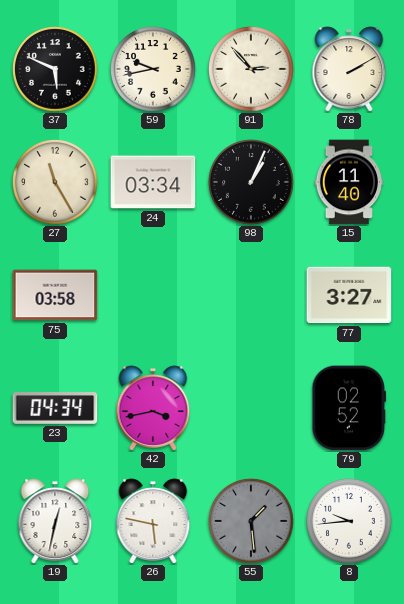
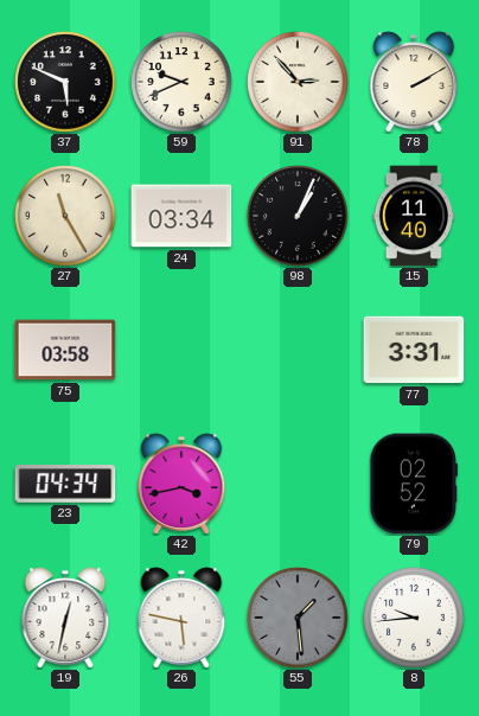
59: 9:43 -> 9:41 (181, 82)
77: 3:27 -> 3:31 (414, 350)
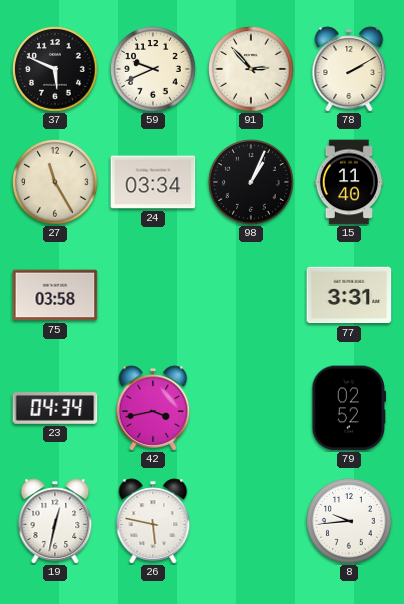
55: 1:29 -> none (298, 618)
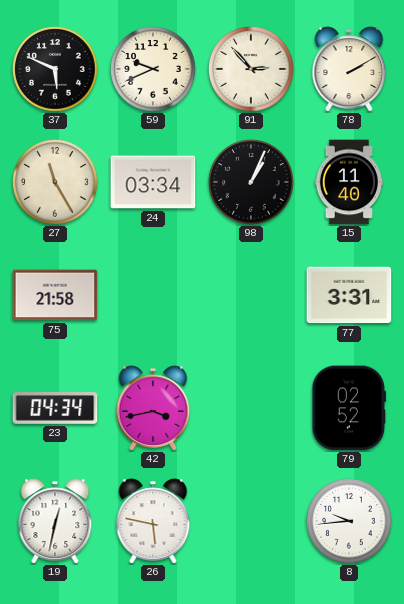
75: 03:58 -> 21:58 (55, 295)
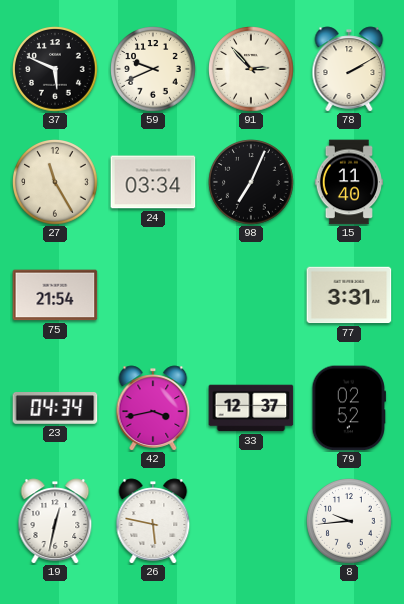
98: 1:04 -> 7:04 (251, 182)
75: 21:58 -> 21:54 (55, 295)
33: none -> 12:37 (251, 408)
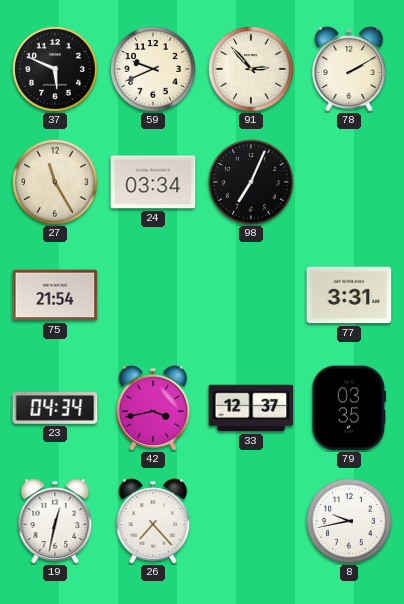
15: 11:40 -> none (348, 182)
79: 02:52 -> 03:35 (349, 408)
26: 5:47 -> 7:23 (153, 521)
8: 9:44 -> 9:43 (349, 521)
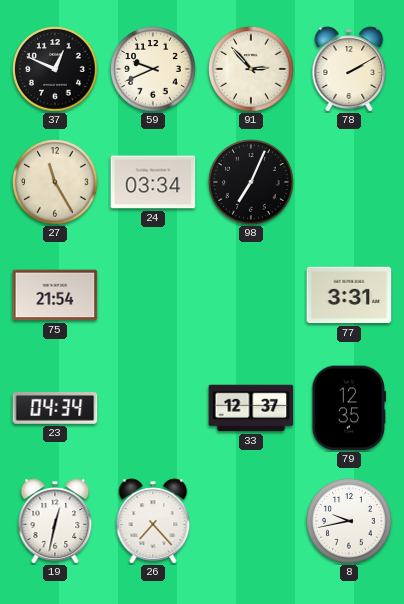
37: 5:49 -> 12:49 (55, 69)
42: 3:43 -> none (153, 408)
79: 03:35 -> 12:35 (349, 408)
